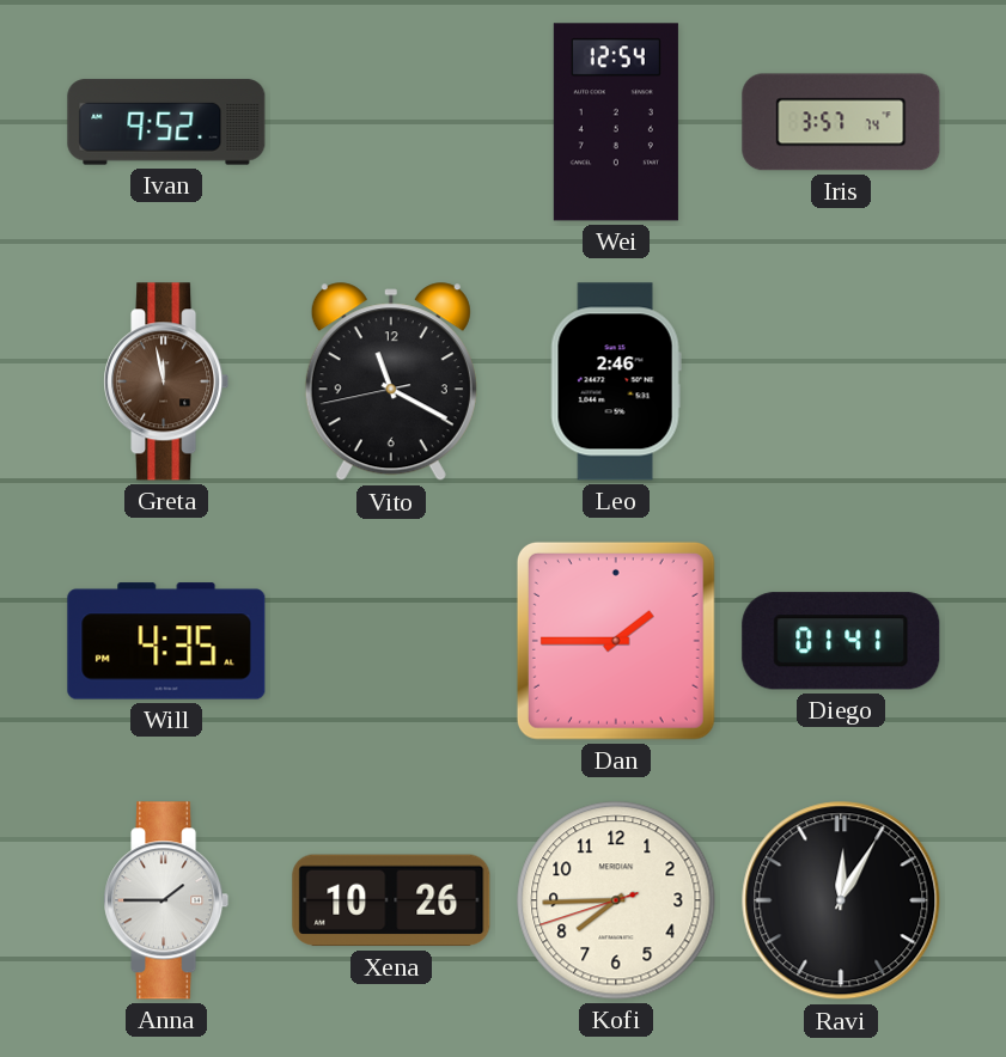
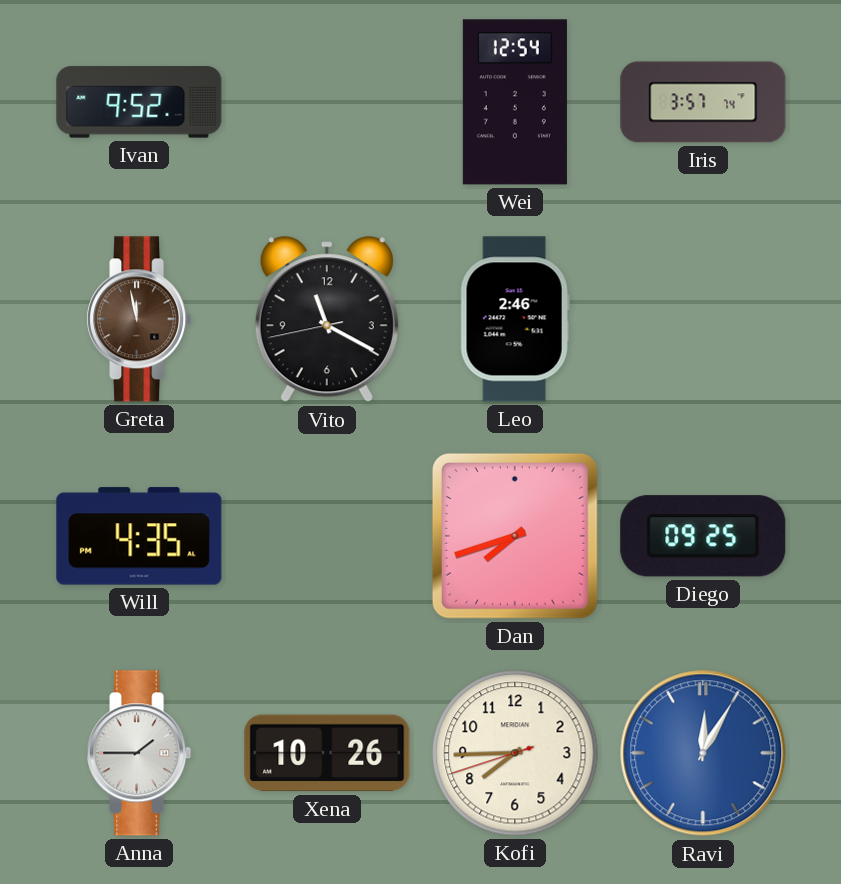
Dan: 1:45 -> 7:42 (515, 536)
Diego: 01:41 -> 09:25 (703, 536)
Ravi dial: black -> blue (703, 753)
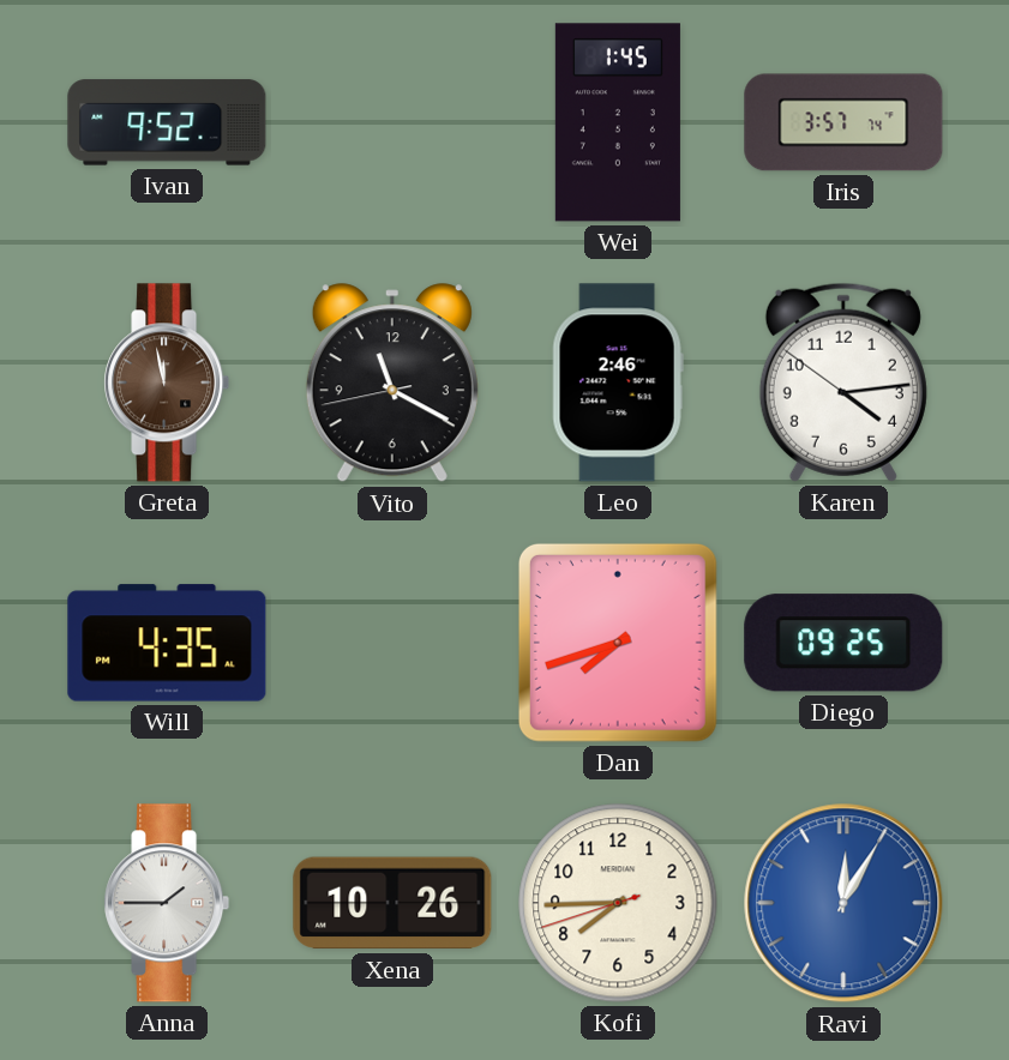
Wei: 12:54 -> 1:45 (618, 122)
Karen: none -> 4:13 (843, 383)
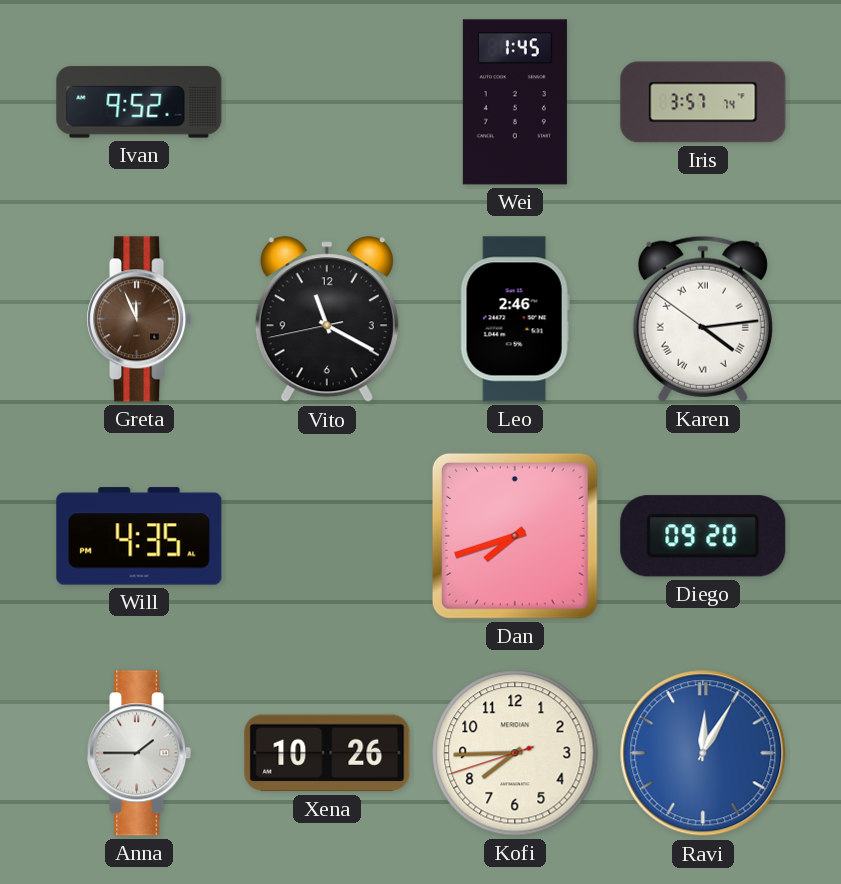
Greta: 11:58 -> 11:56 (139, 319)
Karen numerals: Arabic -> Roman (703, 319)
Diego: 09:25 -> 09:20 (703, 536)
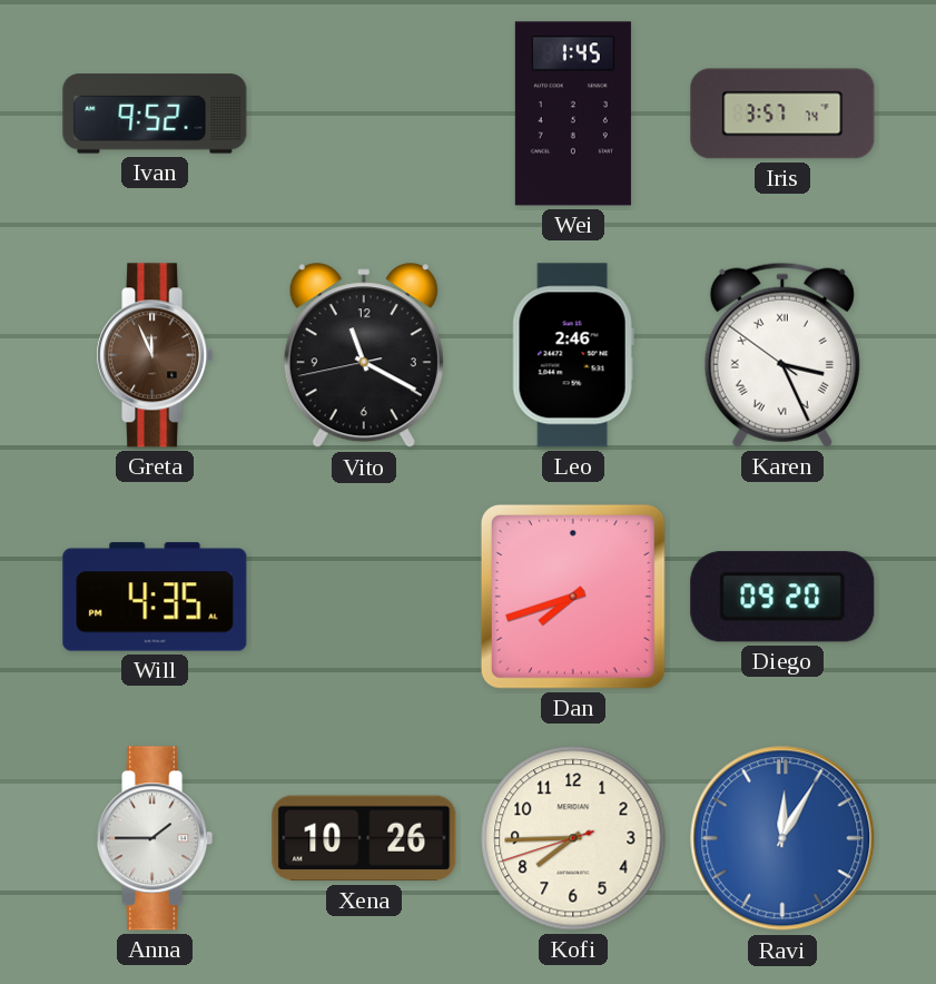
Karen: 4:13 -> 3:25 (782, 355)
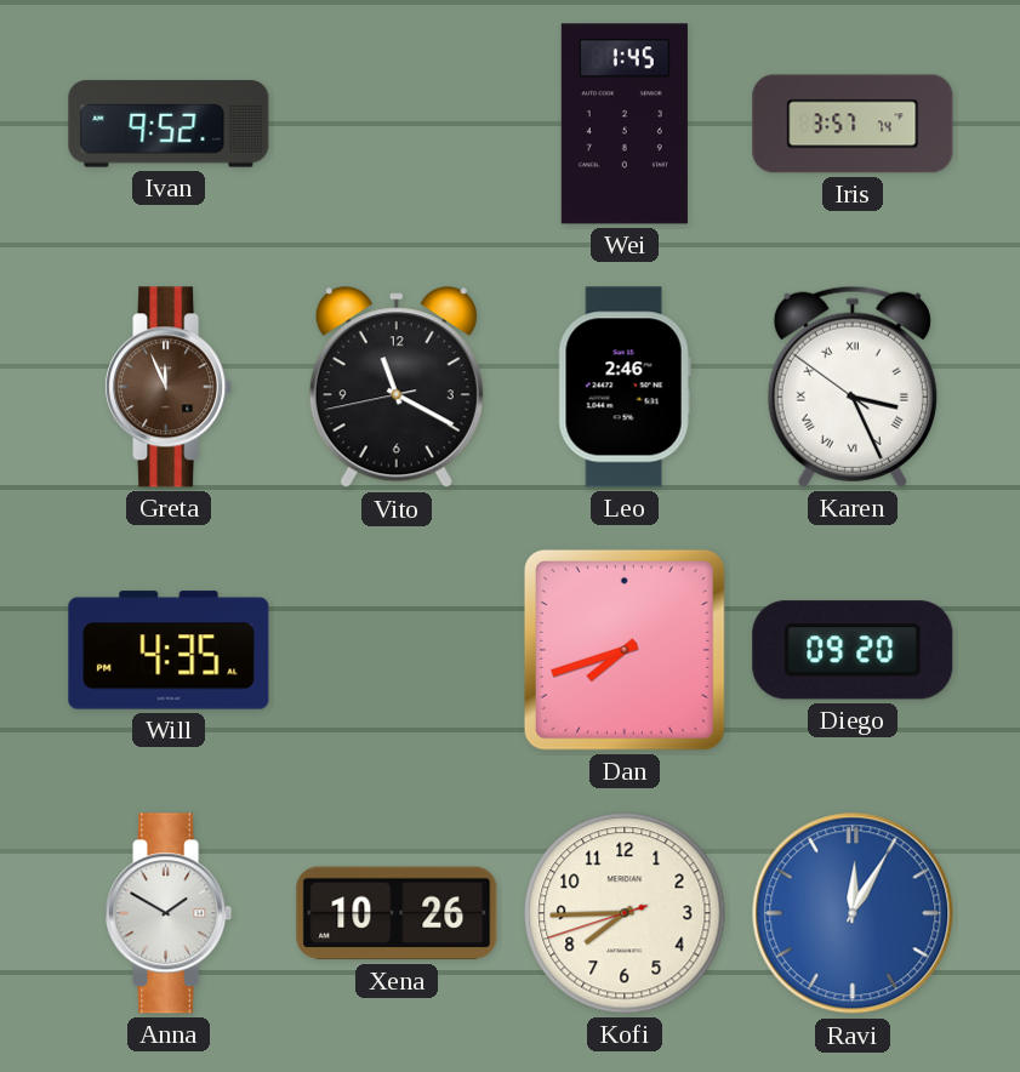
Anna: 1:45 -> 1:50 (169, 913)
